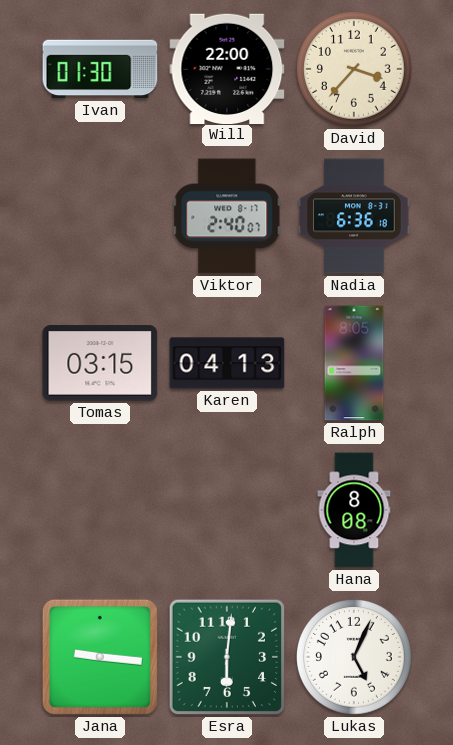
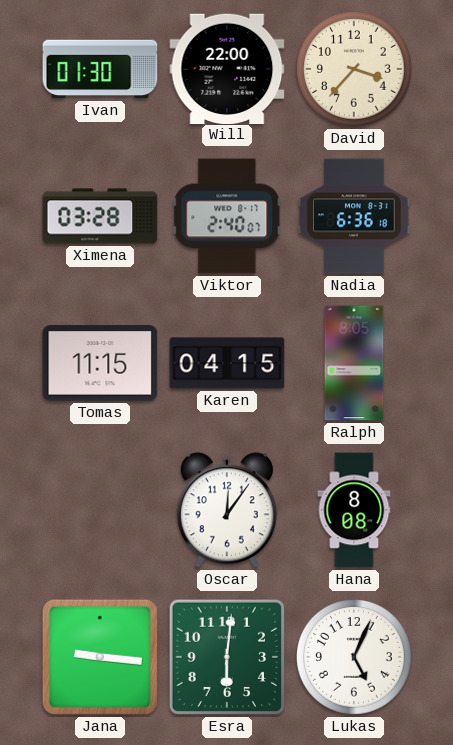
Ximena: none -> 03:28 (100, 216)
Tomas: 03:15 -> 11:15 (100, 363)
Karen: 04:13 -> 04:15 (227, 363)
Oscar: none -> 12:06 (227, 510)
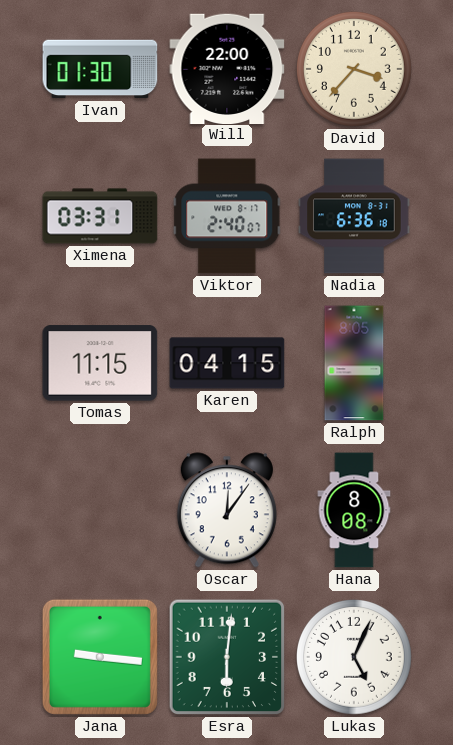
Ximena: 03:28 -> 03:31 (100, 216)
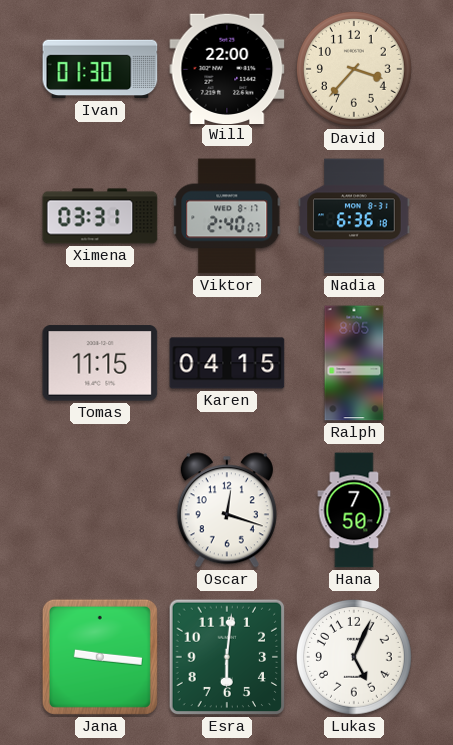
Oscar: 12:06 -> 12:18 (227, 510)
Hana: 8:08 -> 7:50 (354, 510)
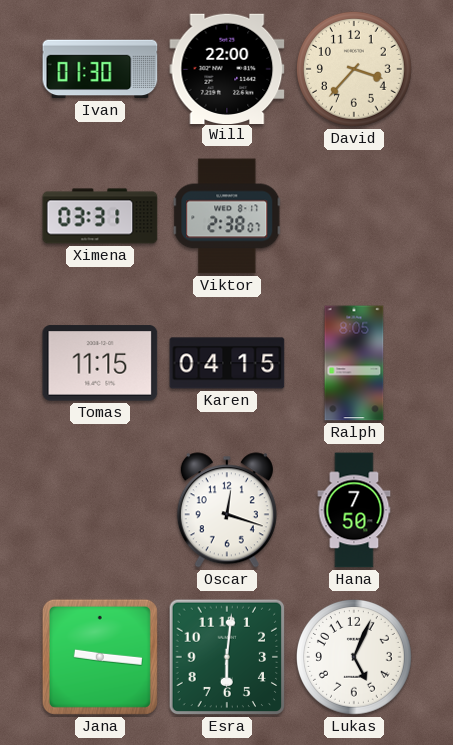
Viktor: 2:40 -> 2:38 (227, 216)
Nadia: 6:36 -> none (354, 216)
